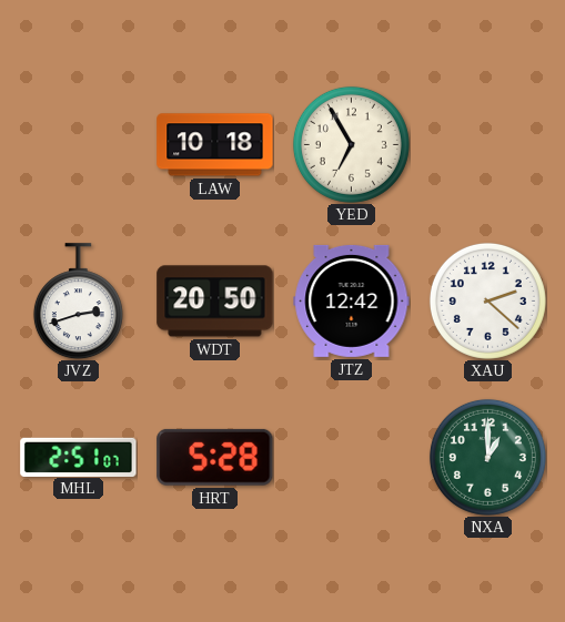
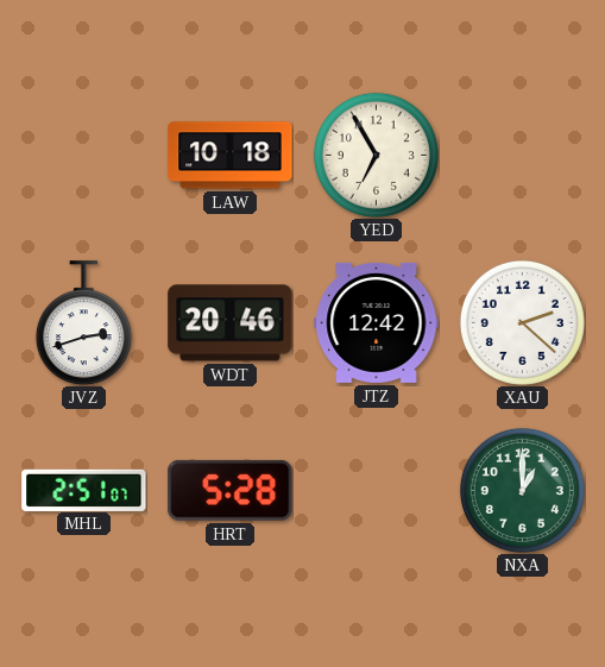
WDT: 20:50 -> 20:46 (231, 323)
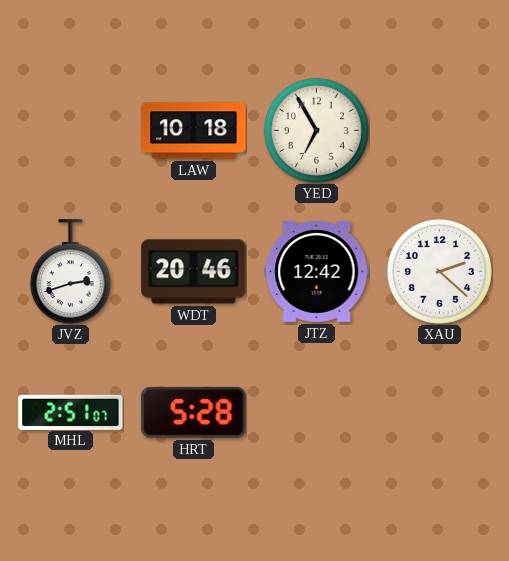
NXA: 1:00 -> none (522, 490)
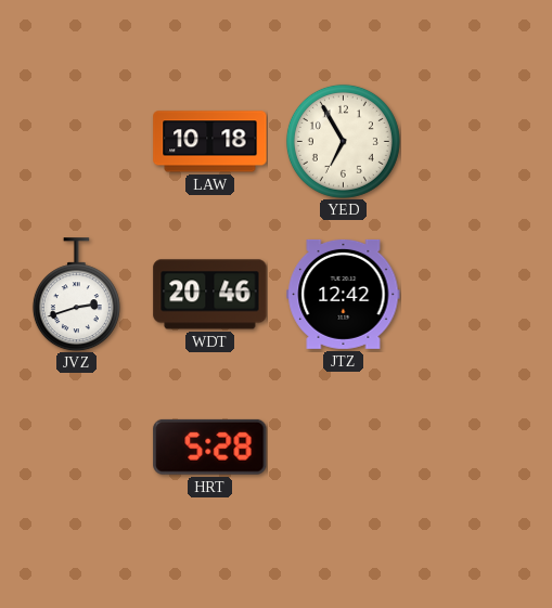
XAU: 2:22 -> none (439, 271)
MHL: 2:51 -> none (71, 412)
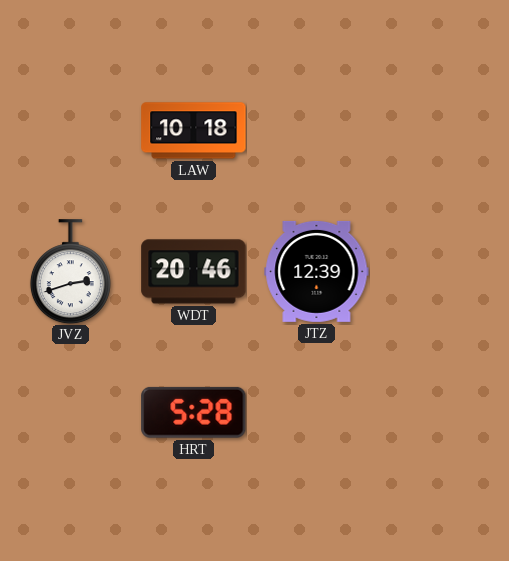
YED: 6:55 -> none (343, 141)
JTZ: 12:42 -> 12:39 (317, 271)
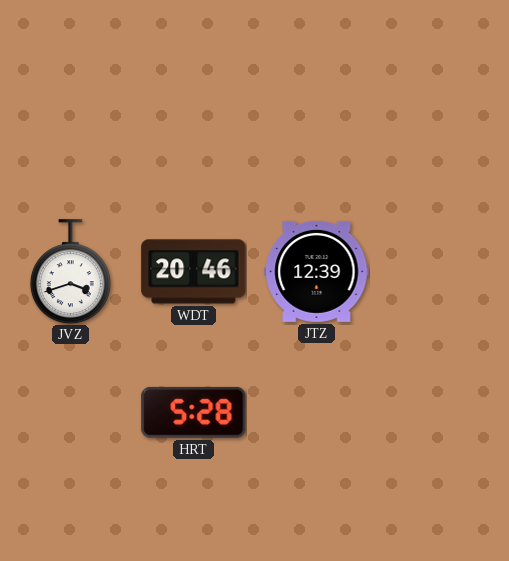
LAW: 10:18 -> none (194, 131)
JVZ: 2:42 -> 3:42 (70, 272)
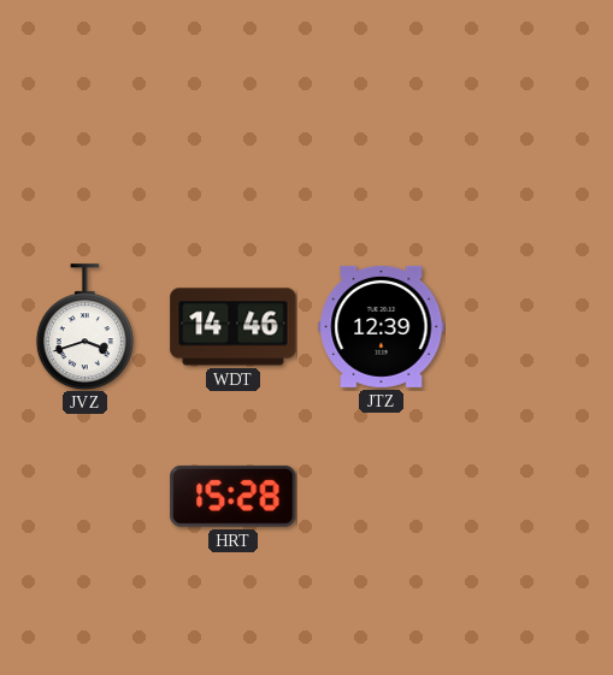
WDT: 20:46 -> 14:46 (234, 327)
HRT: 5:28 -> 15:28 (234, 496)
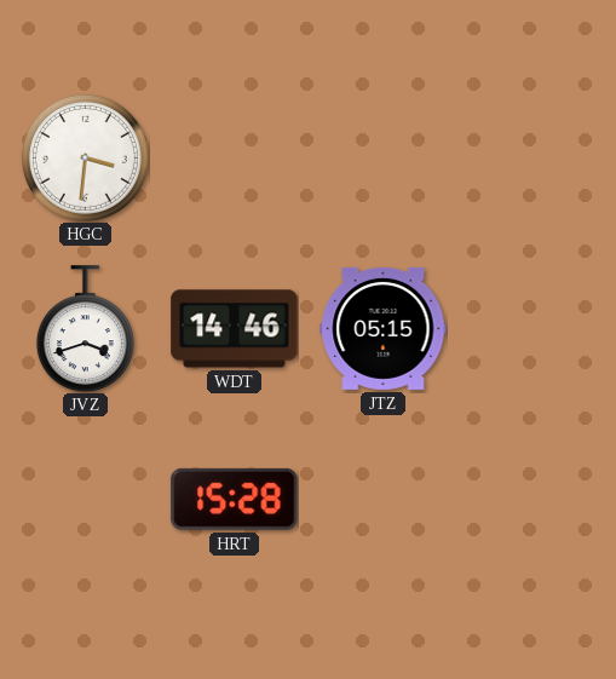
HGC: none -> 3:31 (85, 157)
JTZ: 12:39 -> 05:15 (384, 328)
